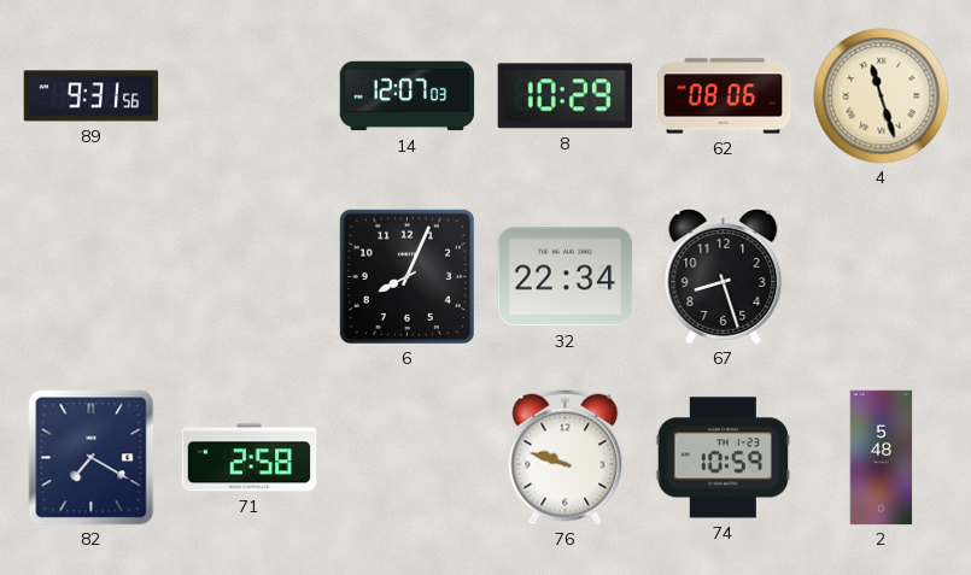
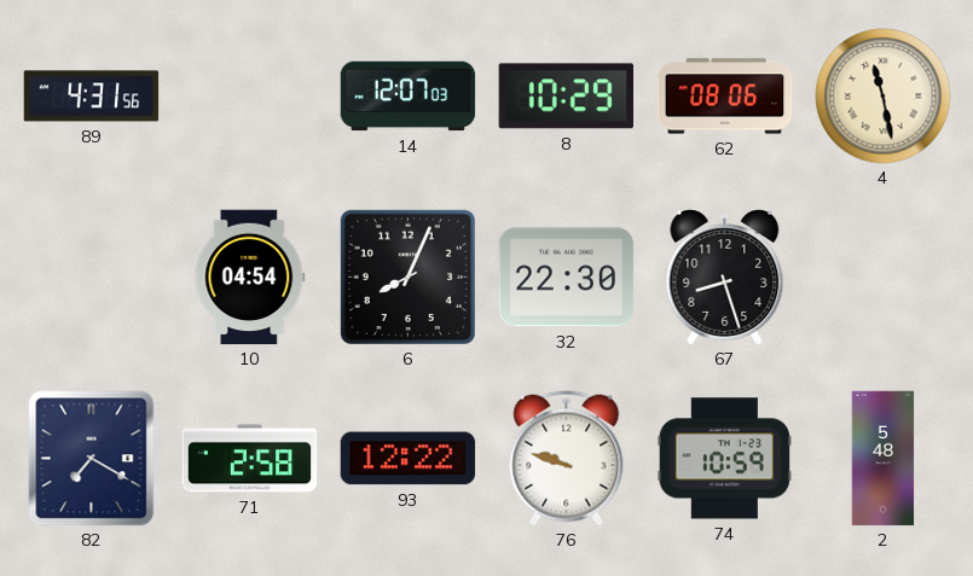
89: 9:31 -> 4:31 (92, 97)
4: 11:27 -> 11:28 (884, 97)
10: none -> 04:54 (250, 278)
32: 22:34 -> 22:30 (567, 278)
93: none -> 12:22 (409, 459)
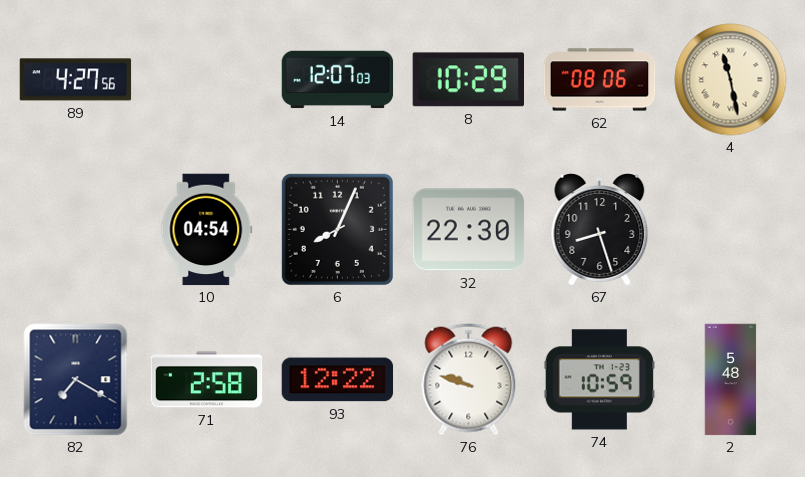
89: 4:31 -> 4:27 (76, 80)
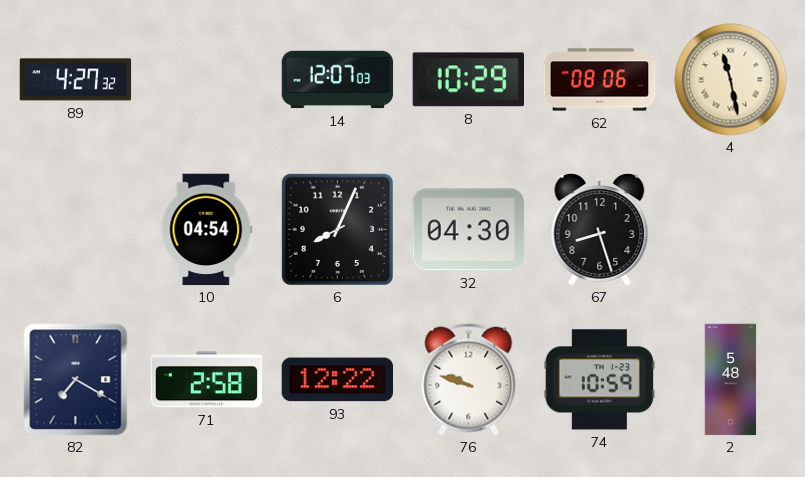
89: 4:27:56 -> 4:27:32 (76, 80)
32: 22:30 -> 04:30 (469, 230)
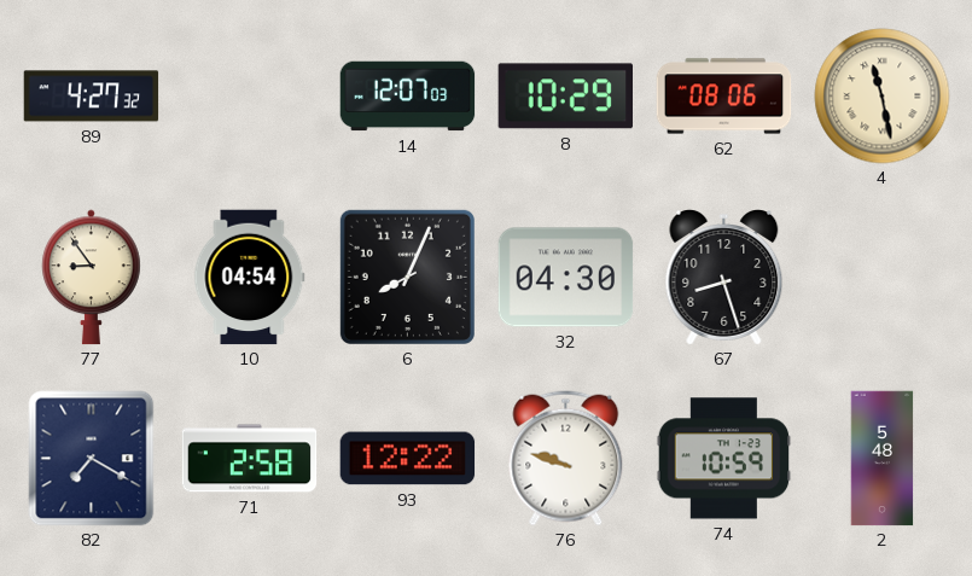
77: none -> 8:54 (92, 278)
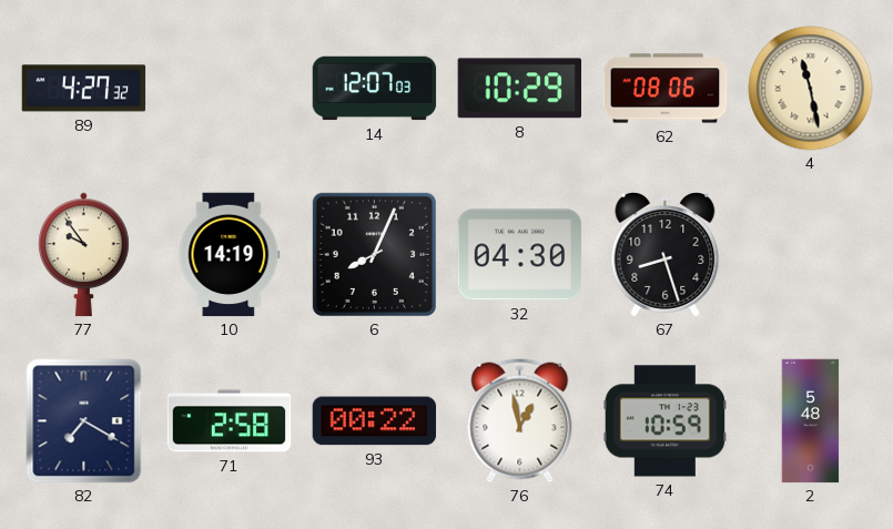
77: 8:54 -> 9:54 (84, 255)
10: 04:54 -> 14:19 (230, 255)
93: 12:22 -> 00:22 (375, 421)
76: 9:48 -> 12:58 (520, 421)
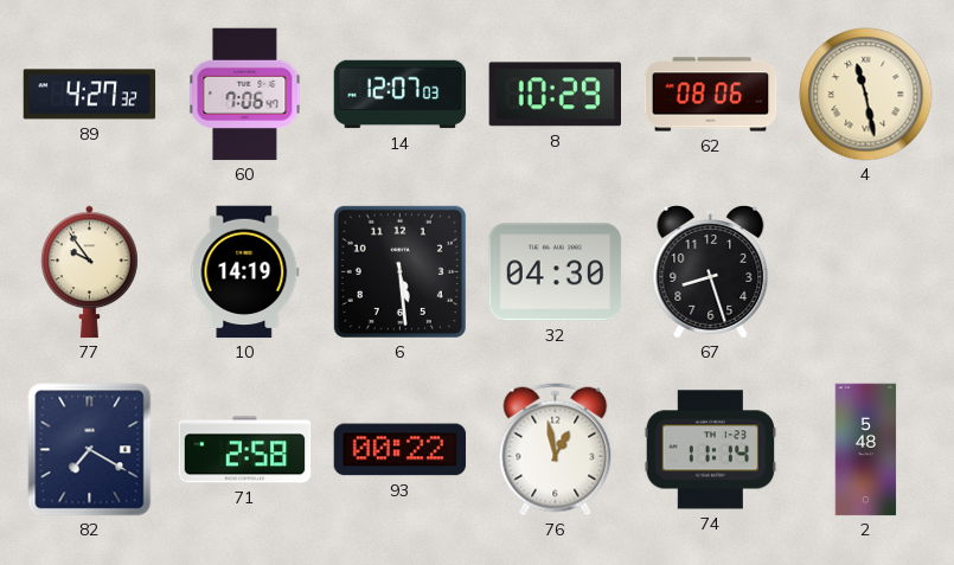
60: none -> 7:06 (245, 95)
6: 8:04 -> 5:29 (399, 271)
74: 10:59 -> 11:14 (711, 450)
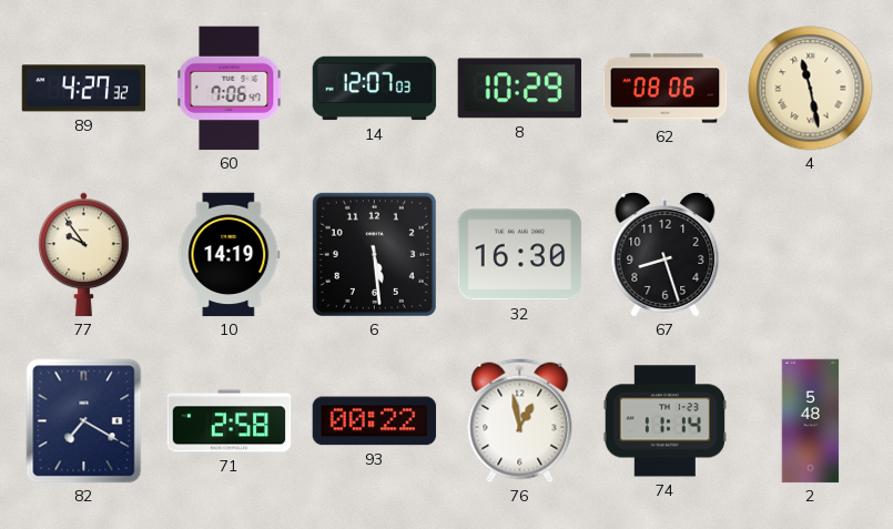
32: 04:30 -> 16:30 (520, 255)
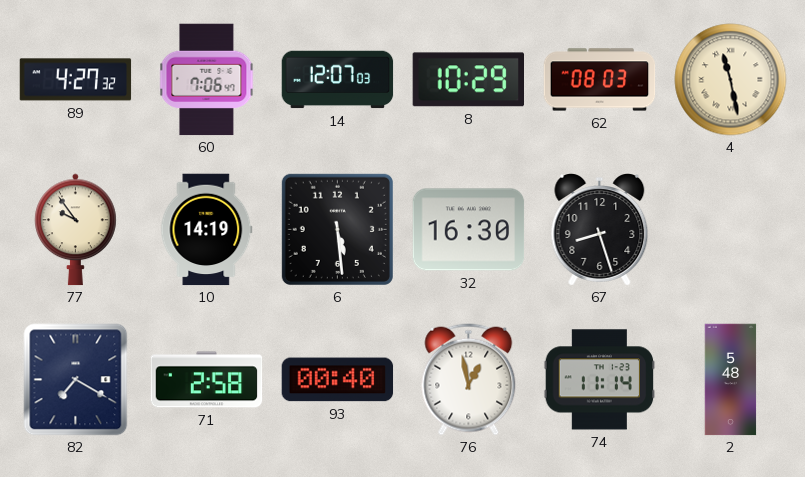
62: 08:06 -> 08:03 (600, 80)
93: 00:22 -> 00:40 (338, 380)
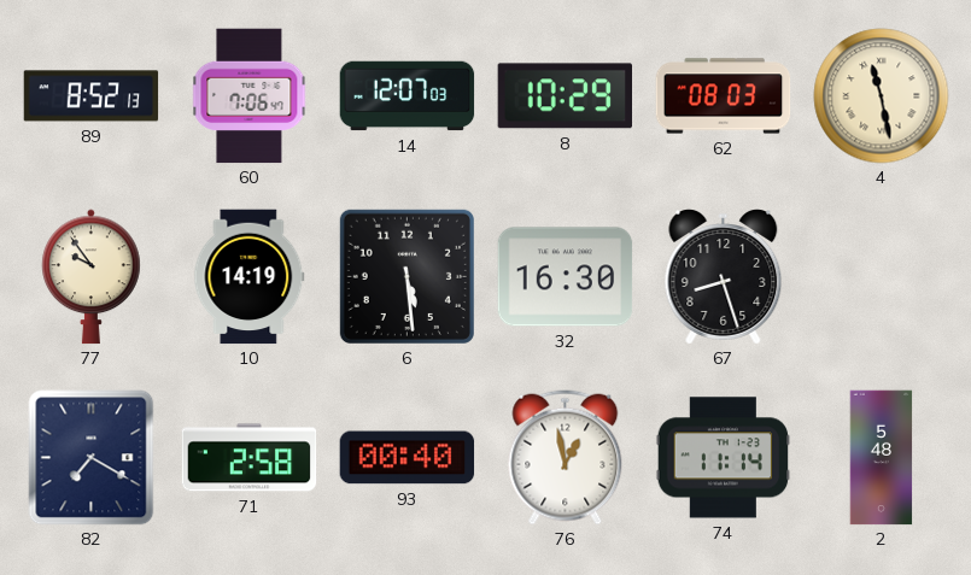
89: 4:27 -> 8:52 (92, 96)
